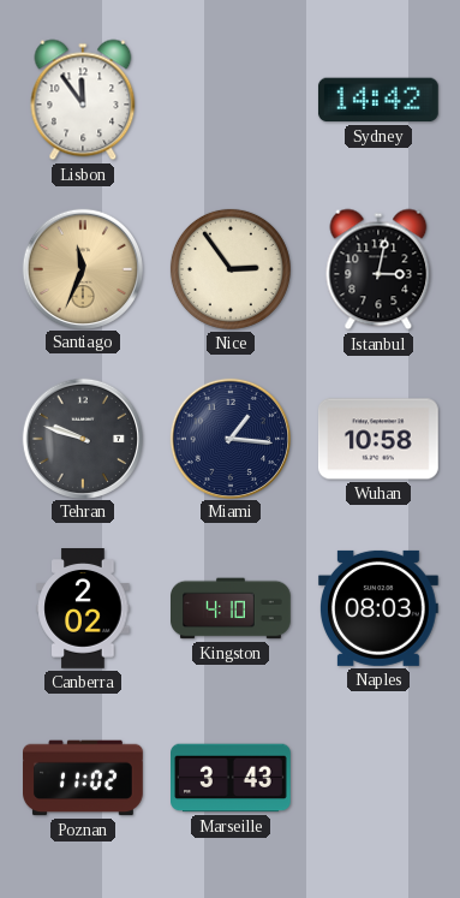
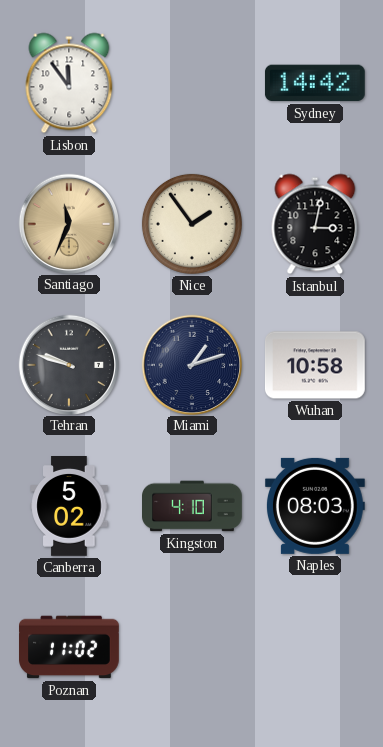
Nice: 2:54 -> 1:54 (192, 224)
Miami: 1:16 -> 1:12 (191, 364)
Canberra: 2:02 -> 5:02 (69, 507)
Marseille: 3:43 -> none (232, 778)
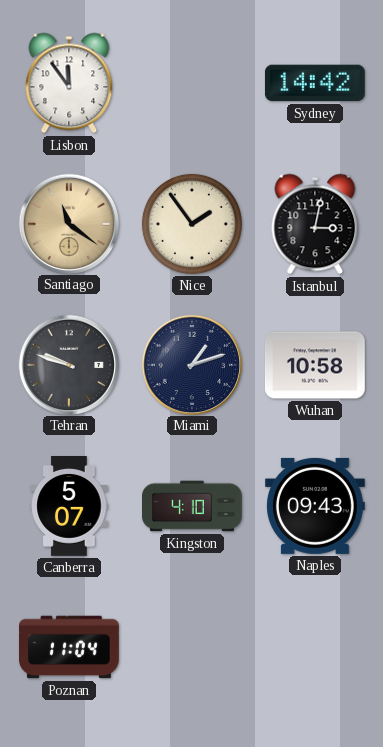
Santiago: 11:34 -> 11:21 (68, 223)
Canberra: 5:02 -> 5:07 (69, 507)
Naples: 08:03 -> 09:43 (315, 506)
Poznan: 11:02 -> 11:04 (70, 647)
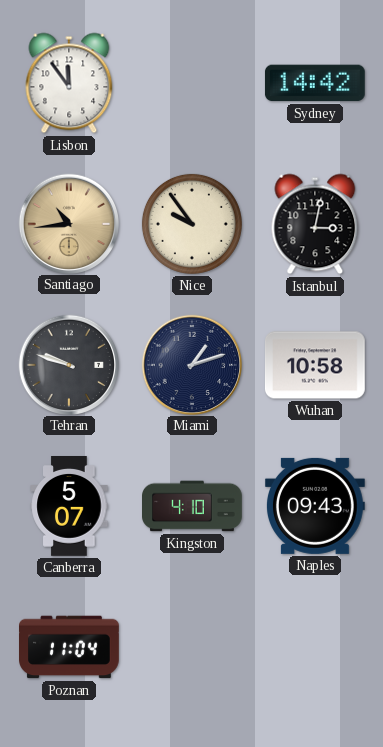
Santiago: 11:21 -> 10:44 (68, 223)
Nice: 1:54 -> 9:54 (192, 224)
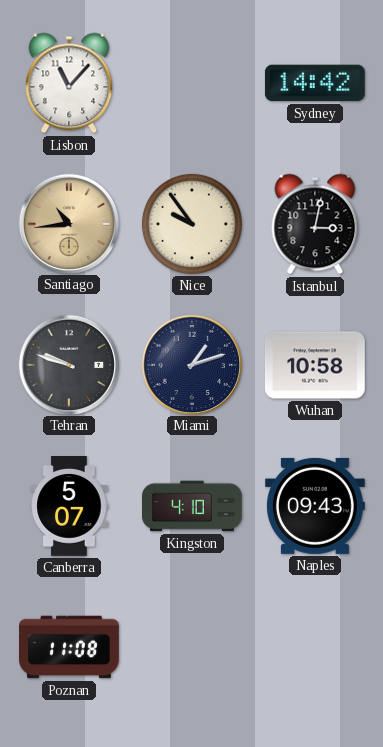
Lisbon: 11:54 -> 11:07 (69, 83)
Poznan: 11:04 -> 11:08 (70, 647)
